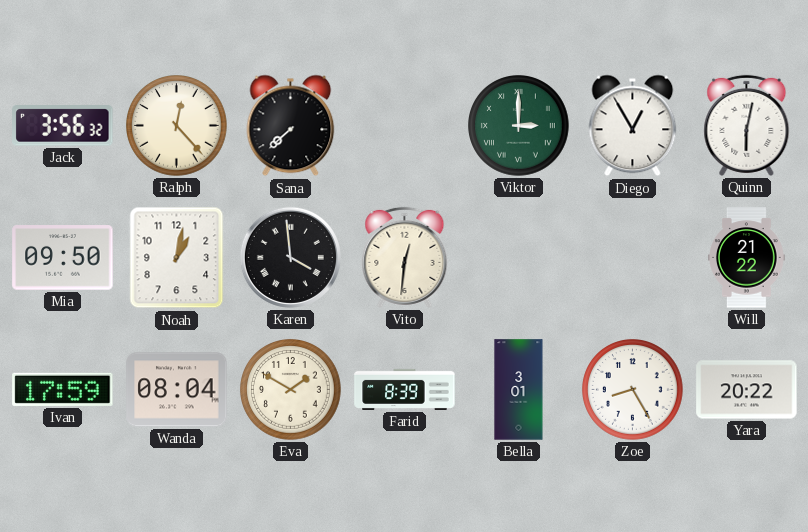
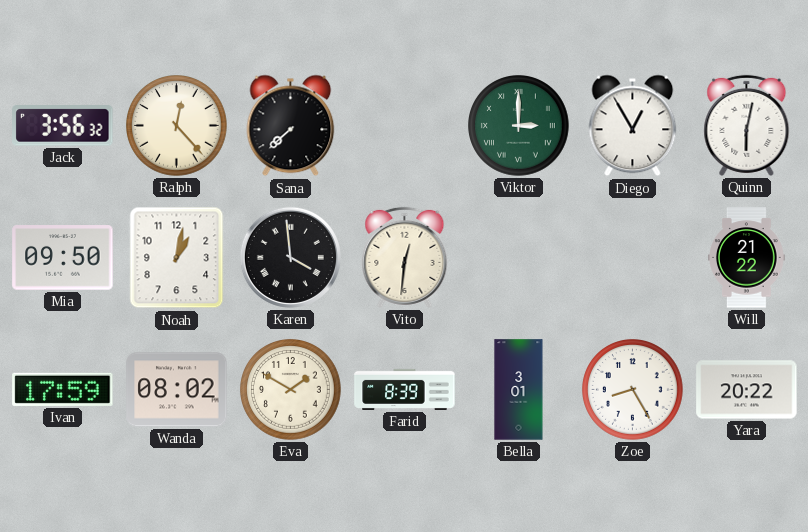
Wanda: 08:04 -> 08:02 (177, 390)
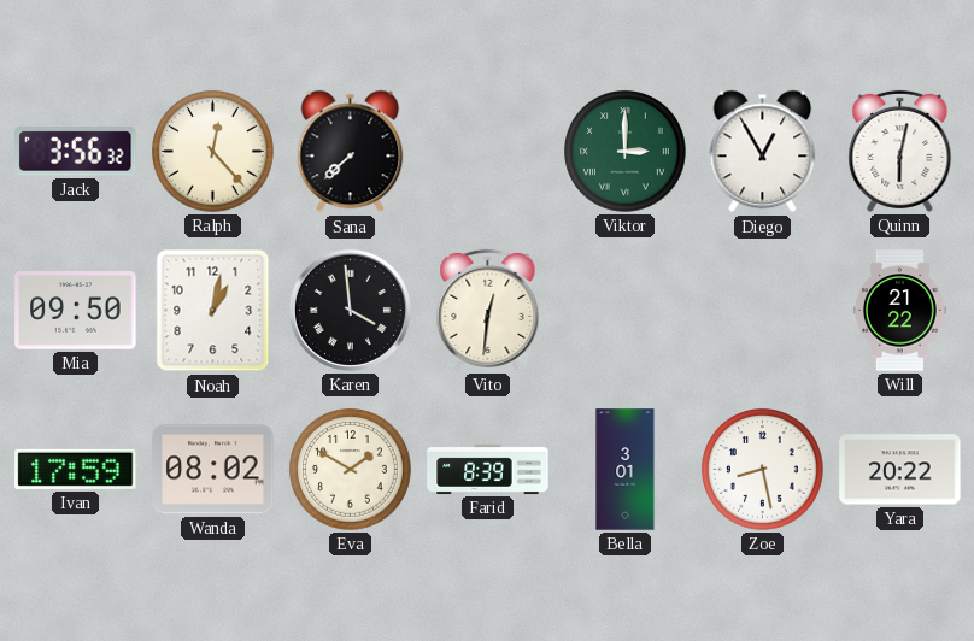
Zoe: 8:25 -> 8:28 (763, 470)
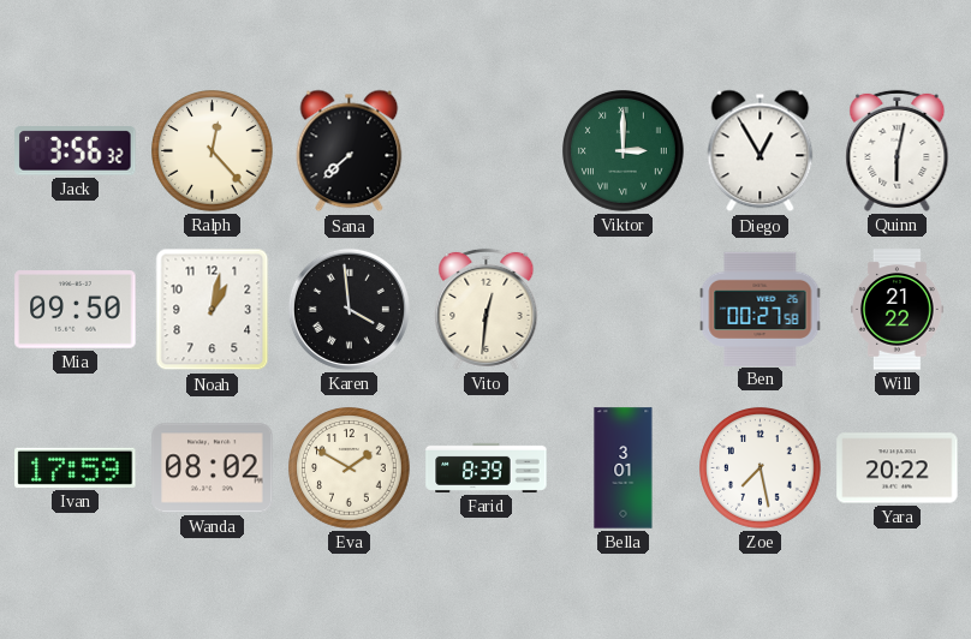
Ben: none -> 00:27 (761, 309)
Zoe: 8:28 -> 7:28 (761, 468)
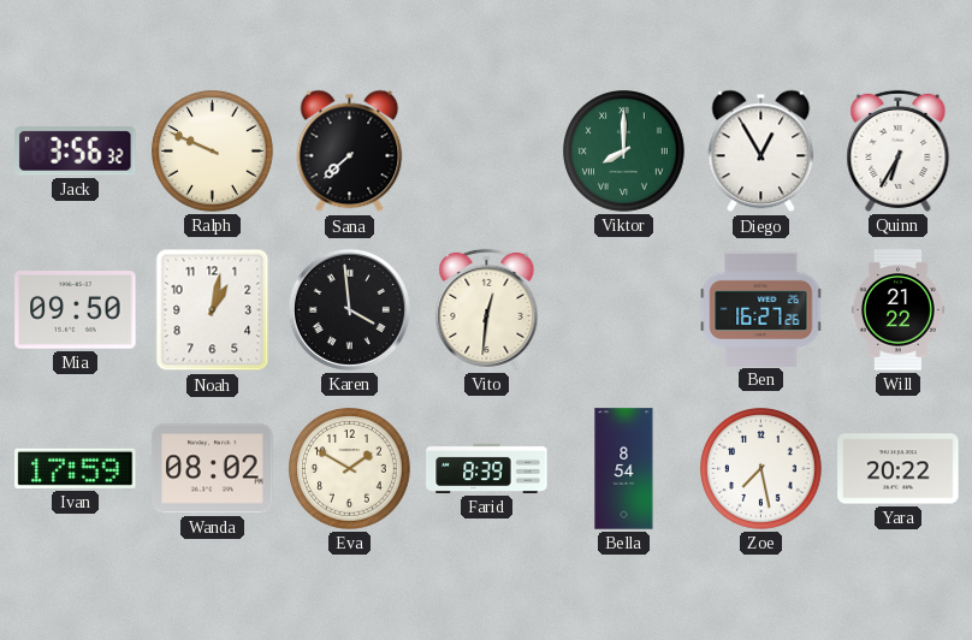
Ralph: 12:23 -> 9:49 (213, 152)
Viktor: 3:00 -> 8:00 (624, 152)
Quinn: 6:02 -> 6:35 (899, 150)
Ben: 00:27 -> 16:27 (761, 309)
Bella: 3:01 -> 8:54 (624, 469)
